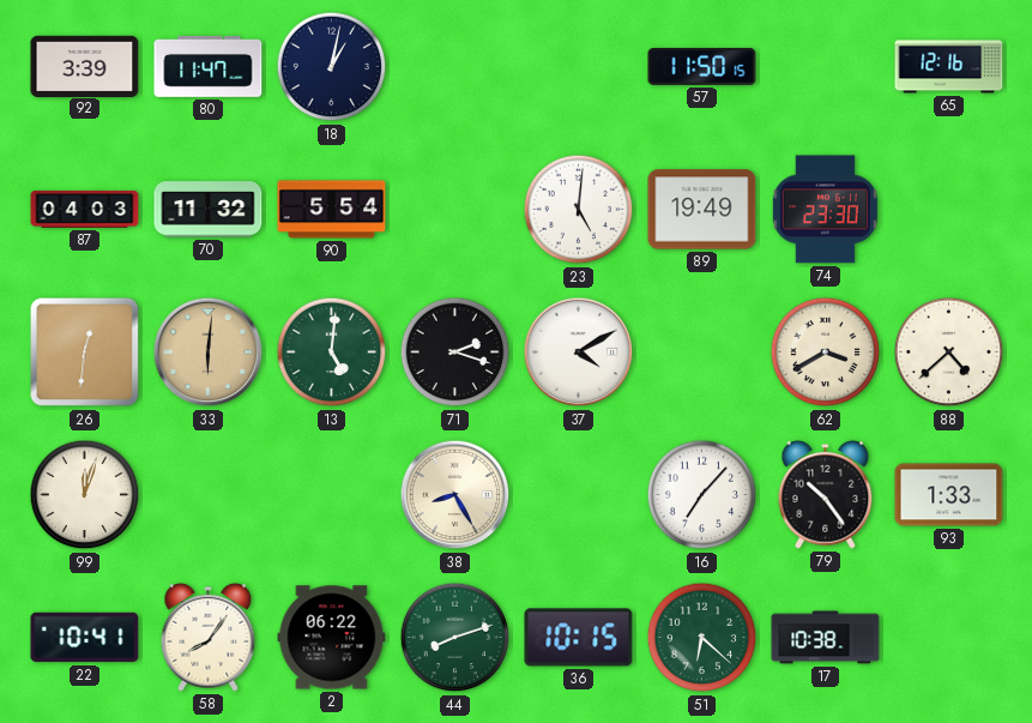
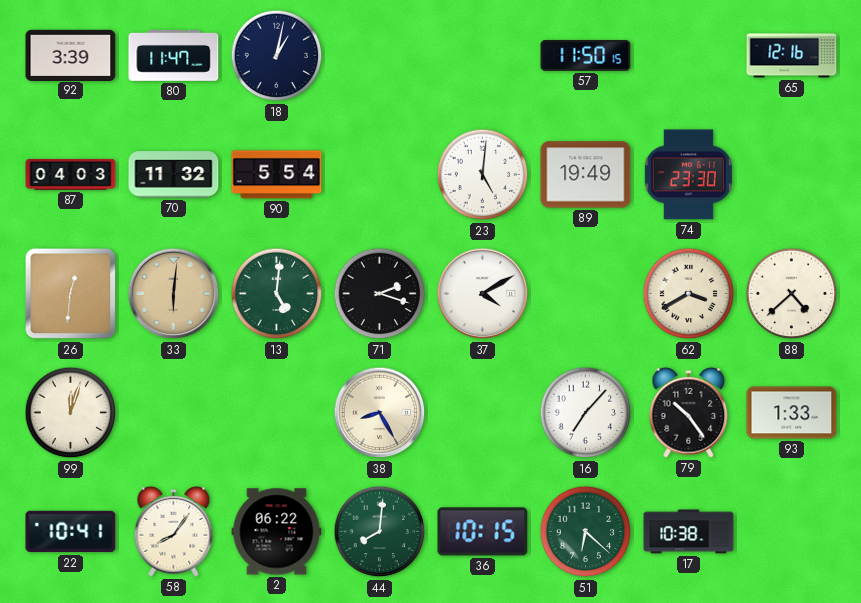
44: 8:12 -> 8:01 (380, 532)
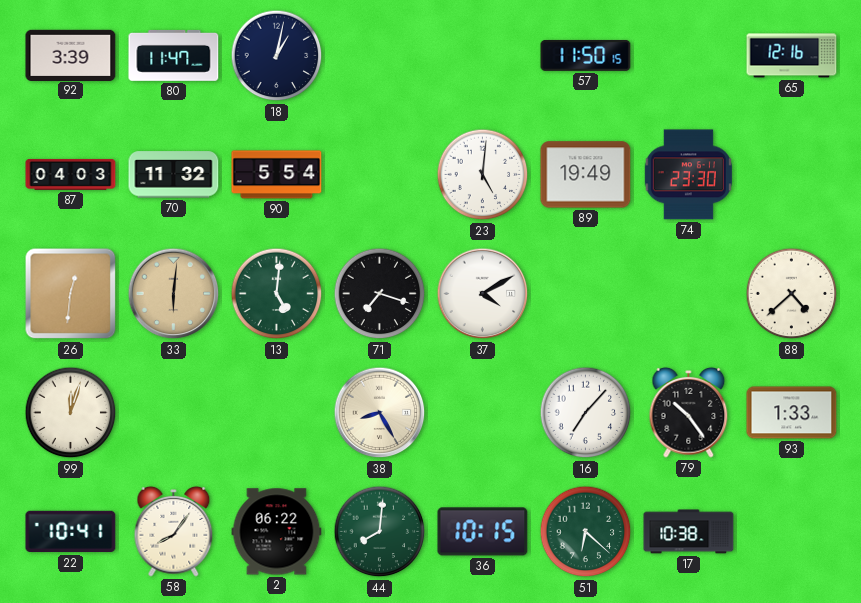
71: 2:18 -> 7:18 (380, 294)
62: 3:40 -> none (689, 294)
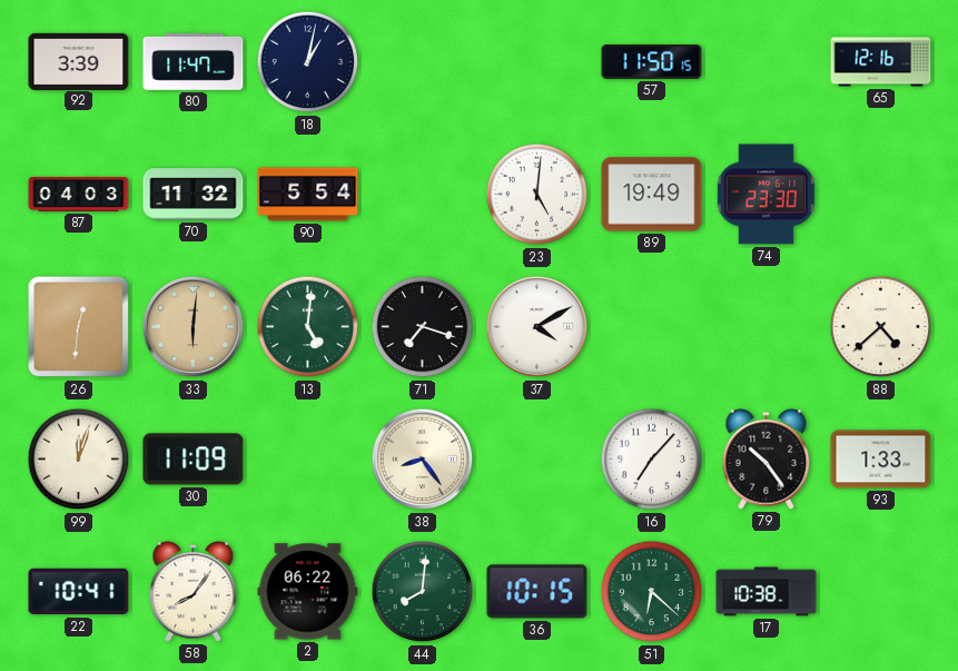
30: none -> 11:09 (194, 460)
38: 8:25 -> 8:24 (423, 460)
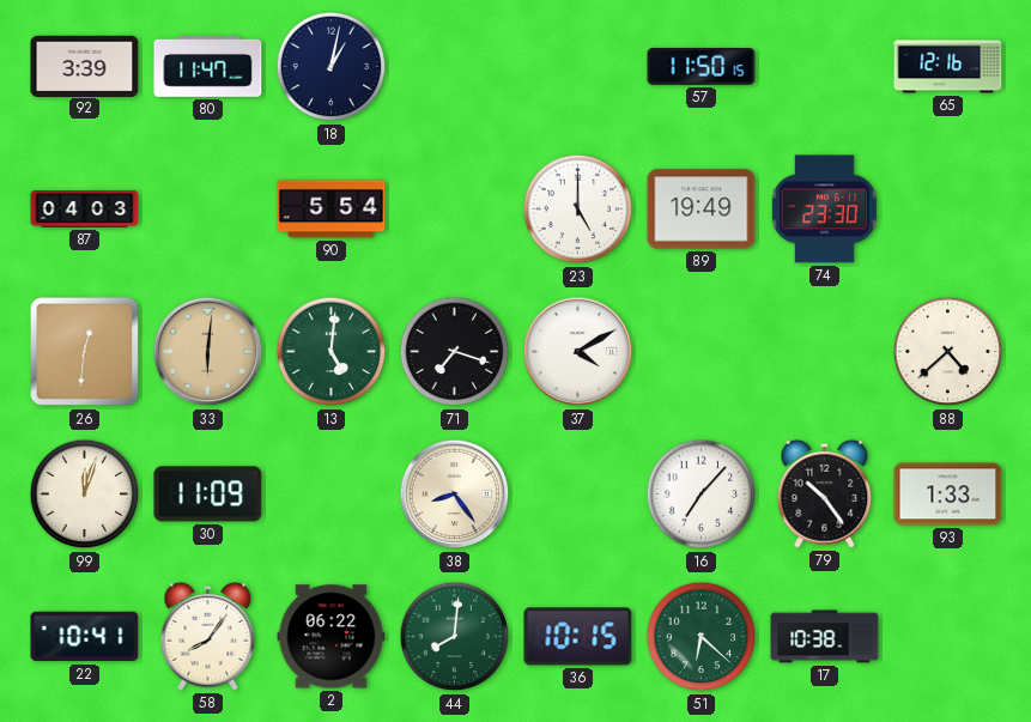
70: 11:32 -> none (194, 195)
23: 5:01 -> 5:00 (578, 210)
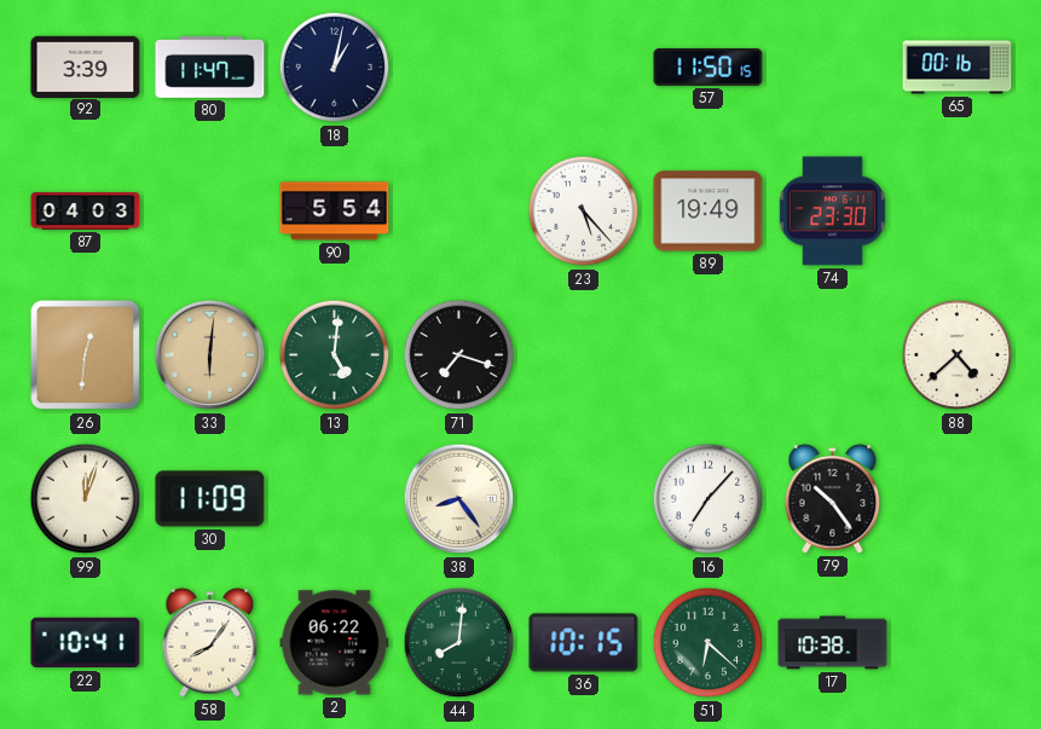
65: 12:16 -> 00:16 (958, 68)
23: 5:00 -> 5:23 (584, 212)
37: 4:10 -> none (578, 352)
93: 1:33 -> none (948, 495)
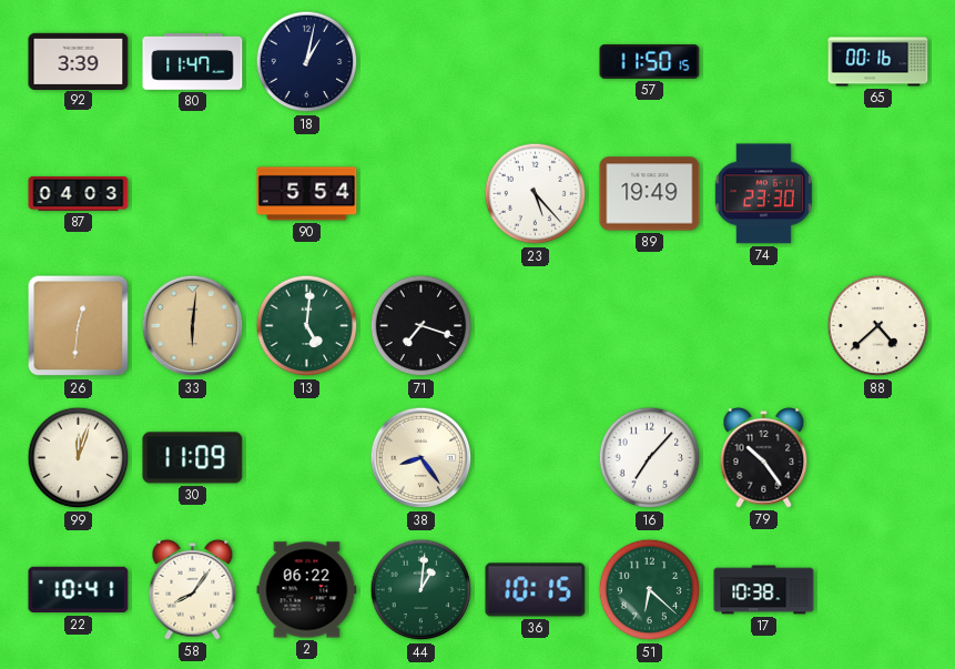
44: 8:01 -> 1:01 (421, 590)
